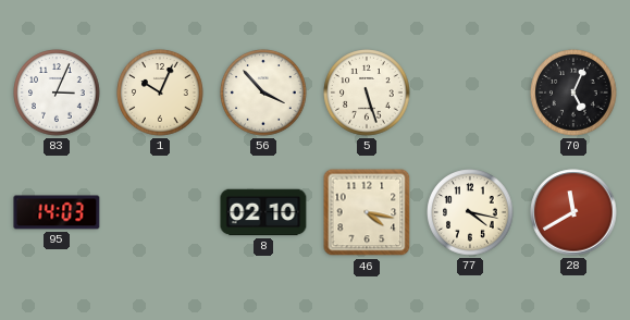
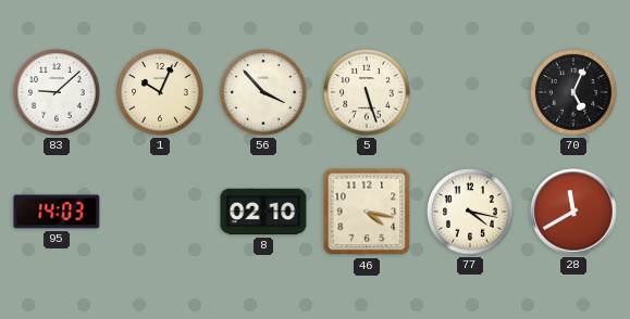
83: 3:04 -> 9:08 (57, 92)
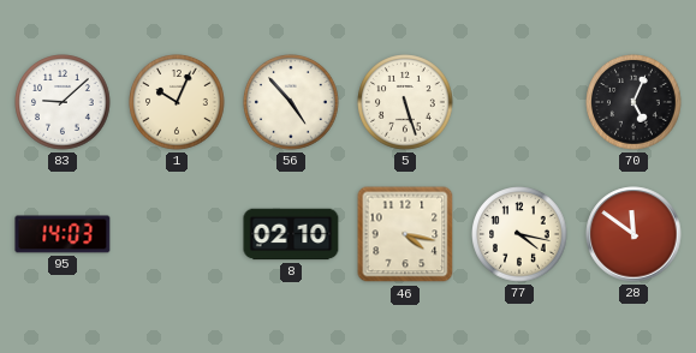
56: 3:53 -> 4:53 (291, 102)
28: 11:40 -> 11:51 (633, 234)
